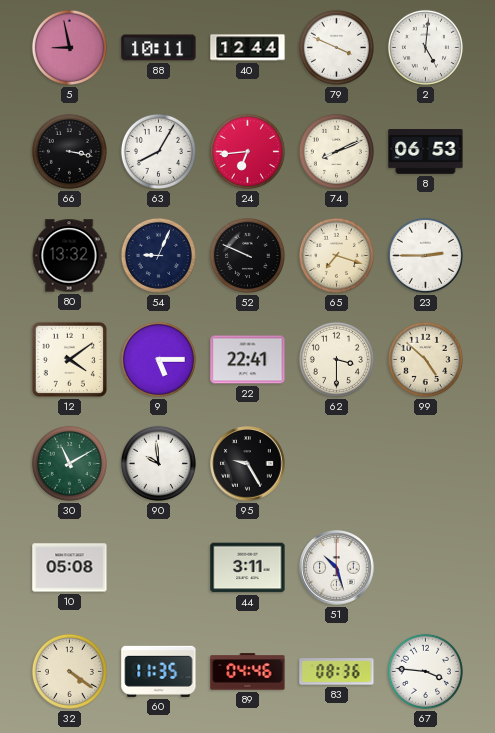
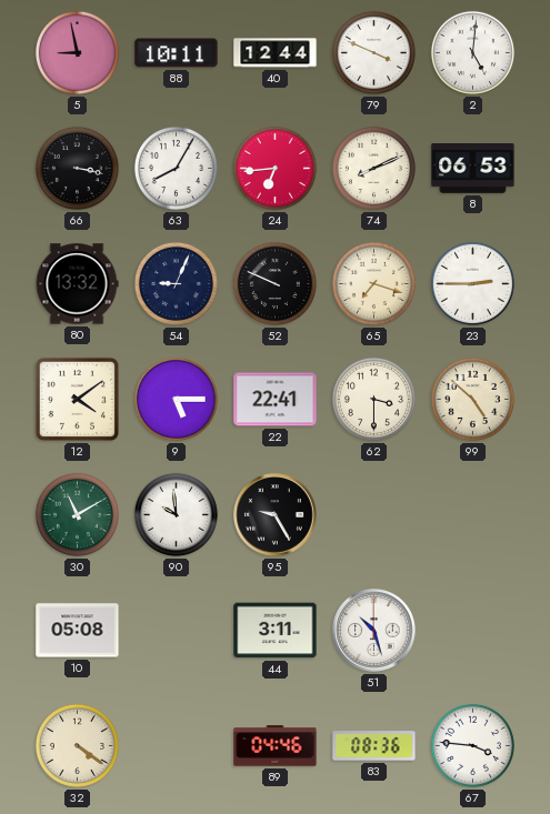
60: 11:35 -> none (159, 671)
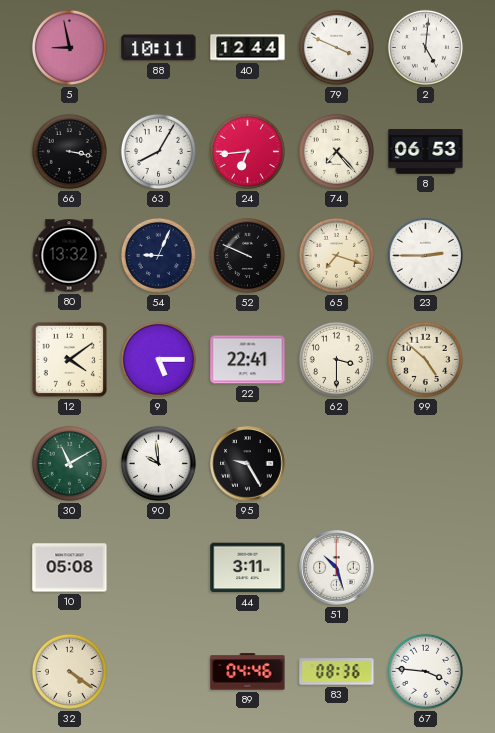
74: 8:11 -> 7:23 (336, 151)
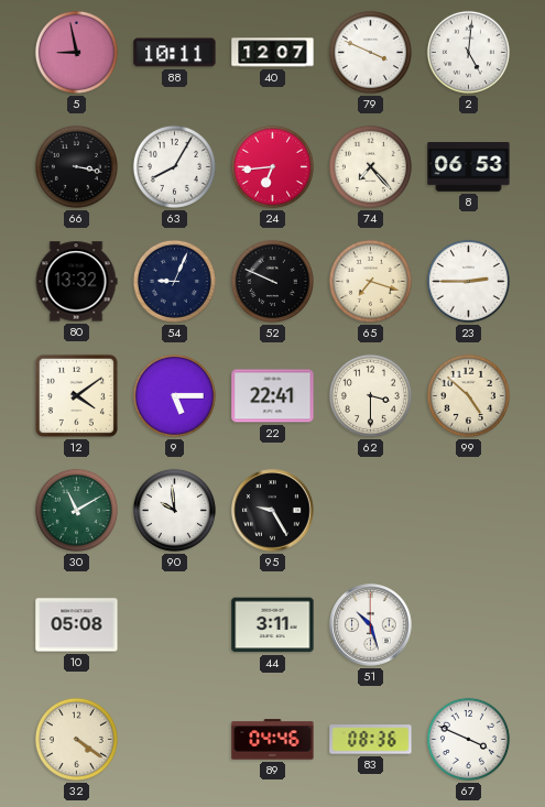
40: 12:44 -> 12:07 (273, 53)
67: 3:46 -> 3:49 (468, 739)
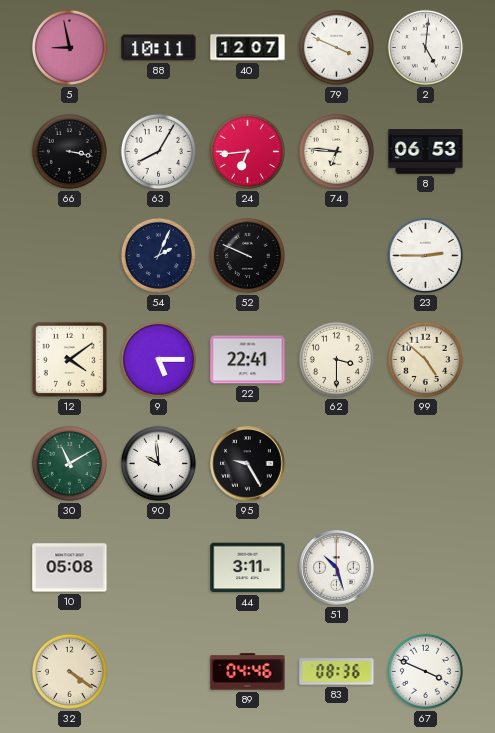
74: 7:23 -> 6:46 (336, 151)
80: 13:32 -> none (76, 282)
54: 9:04 -> 2:04 (158, 255)
65: 7:18 -> none (370, 281)
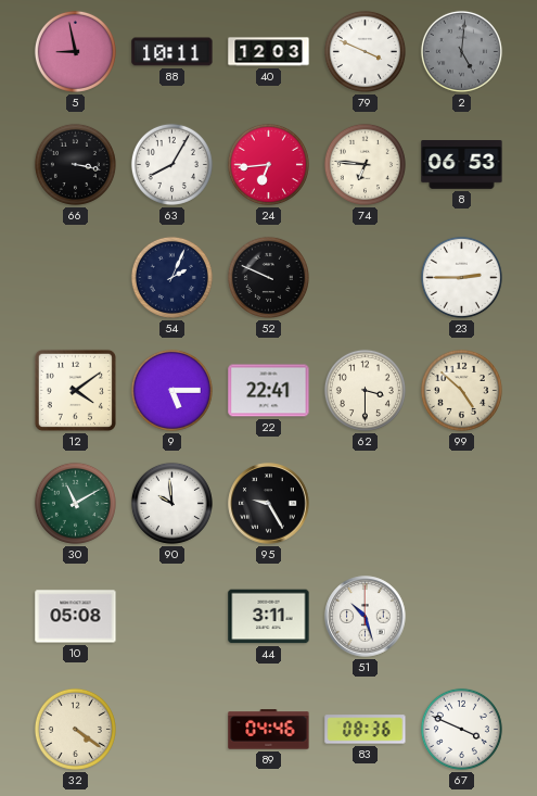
40: 12:07 -> 12:03 (269, 52)
2 dial: white -> grey (461, 51)
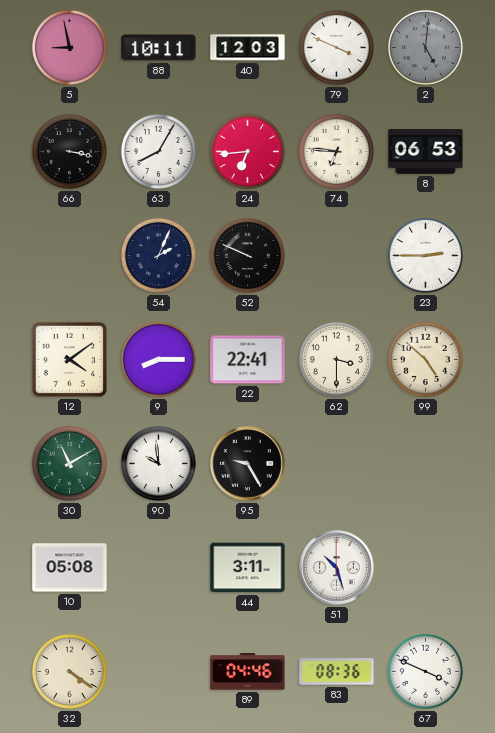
9: 5:15 -> 8:15 (158, 359)
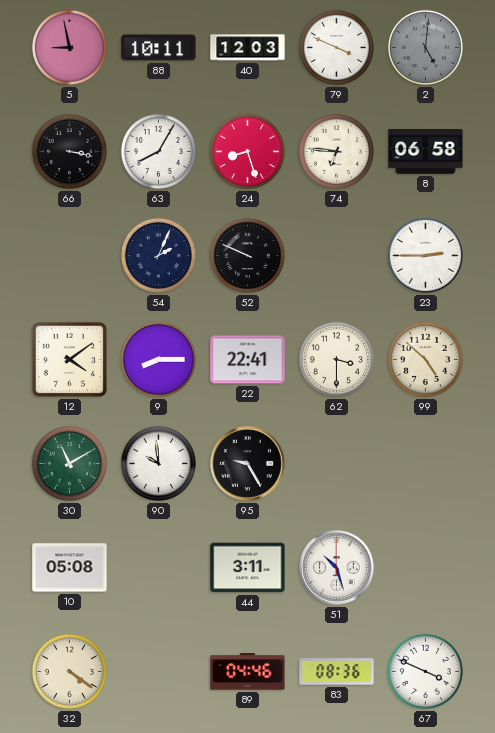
24: 6:44 -> 8:27 (247, 151)
8: 06:53 -> 06:58 (426, 152)
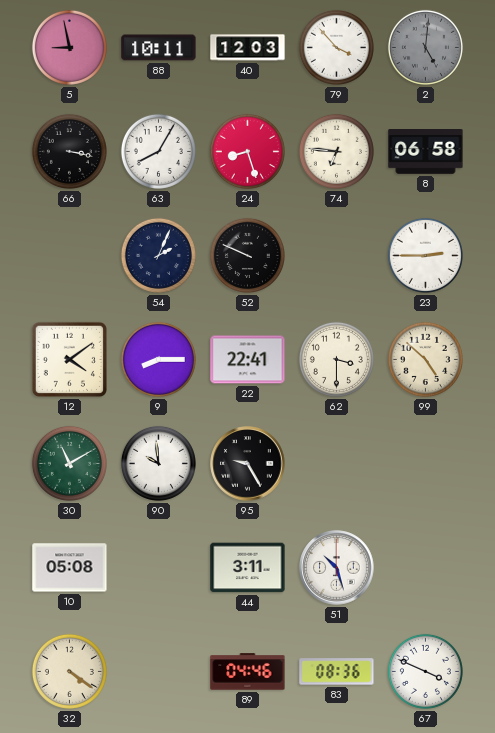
79: 3:49 -> 3:53 (336, 47)
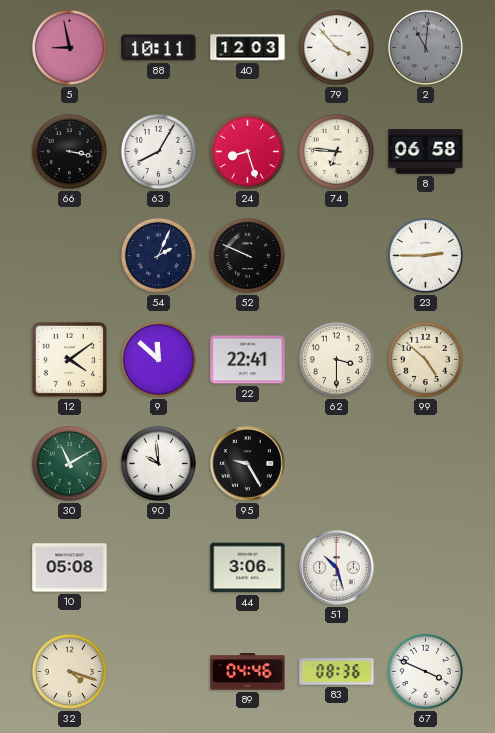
2: 5:01 -> 11:01 (425, 47)
9: 8:15 -> 11:52 (158, 359)
44: 3:11 -> 3:06 (248, 568)
32: 4:21 -> 4:18 (69, 671)
